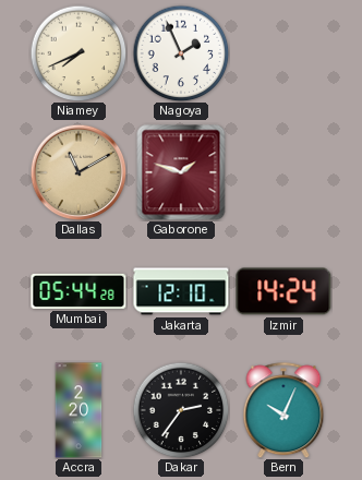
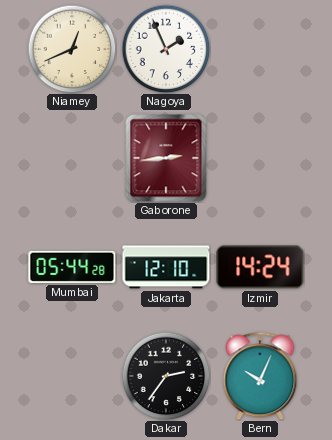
Niamey: 7:41 -> 12:41 (72, 49)
Dallas: 11:10 -> none (79, 172)
Gaborone: 1:48 -> 2:44 (166, 158)
Accra: 2:20 -> none (79, 410)
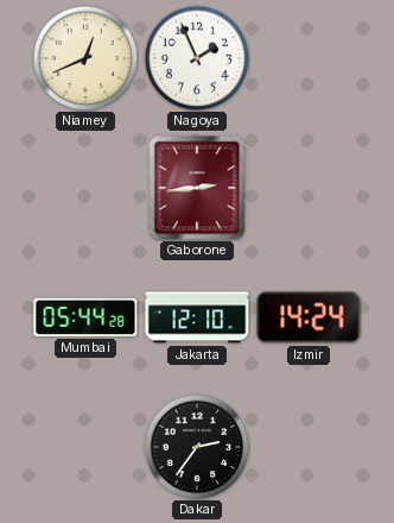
Bern: 10:04 -> none (260, 376)
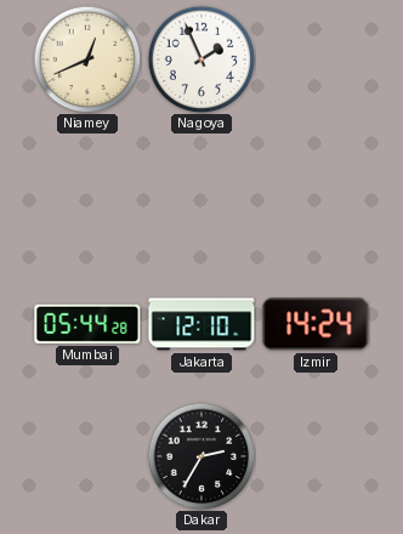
Gaborone: 2:44 -> none (197, 188)
Dakar: 2:36 -> 2:35 (201, 456)
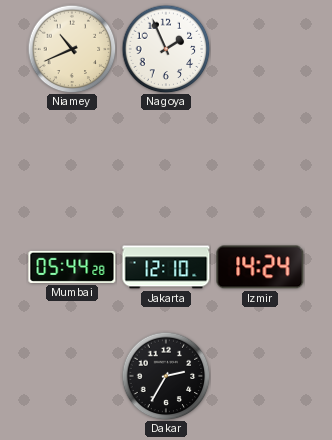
Niamey: 12:41 -> 10:41 (72, 49)
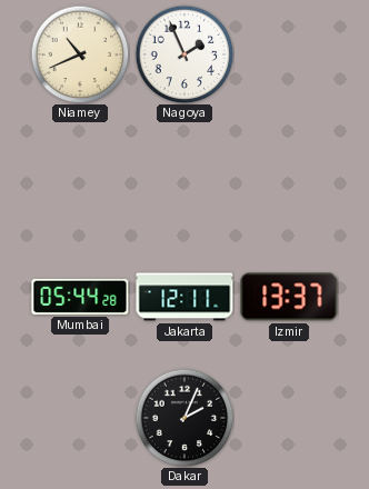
Jakarta: 12:10 -> 12:11 (184, 297)
Izmir: 14:24 -> 13:37 (289, 297)
Dakar: 2:35 -> 2:04 (184, 418)
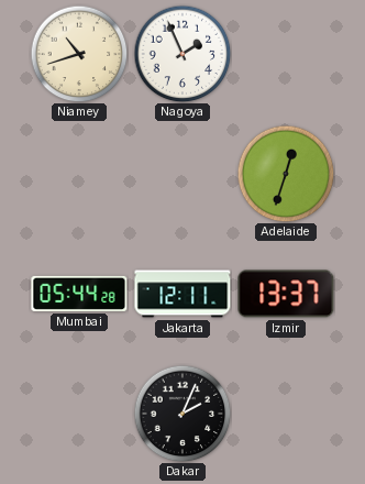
Niamey: 10:41 -> 10:42 (79, 54)
Adelaide: none -> 12:33 (286, 174)
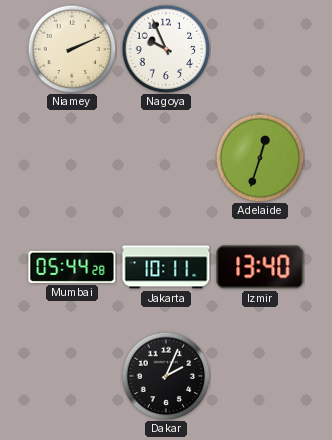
Niamey: 10:42 -> 2:11 (72, 49)
Nagoya: 1:56 -> 9:56 (166, 49)
Jakarta: 12:11 -> 10:11 (166, 267)
Izmir: 13:37 -> 13:40 (260, 267)
